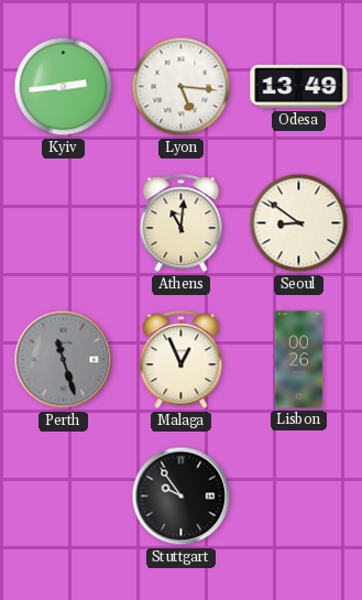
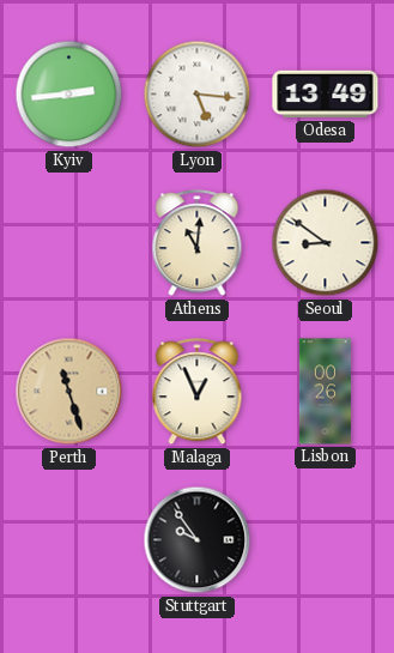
Perth dial: grey -> champagne (69, 392)
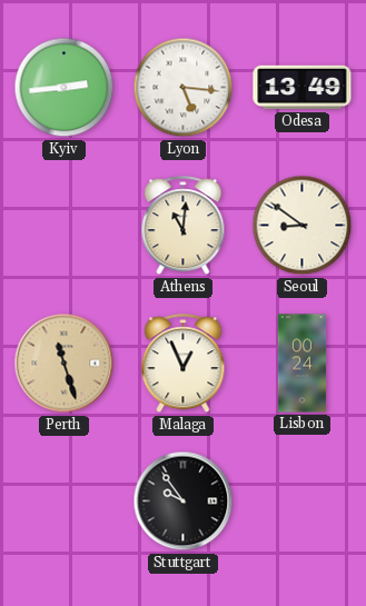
Lisbon: 00:26 -> 00:24 (303, 364)
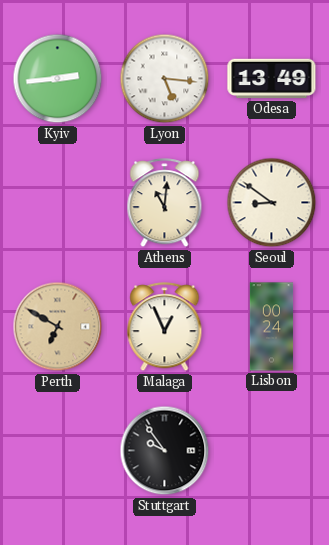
Perth: 11:27 -> 6:50 (58, 327)
